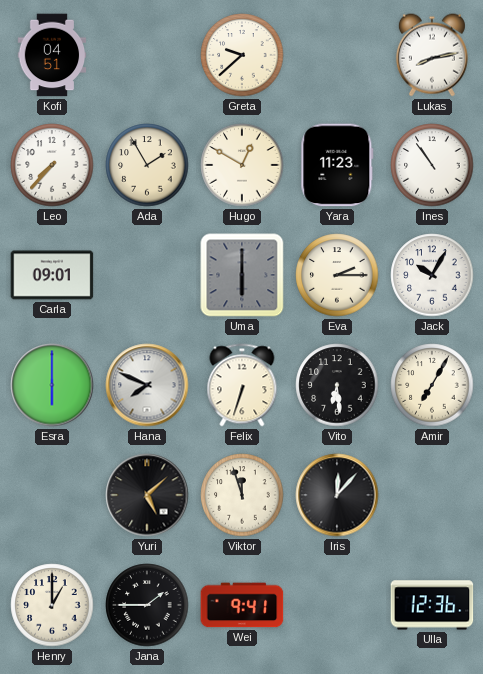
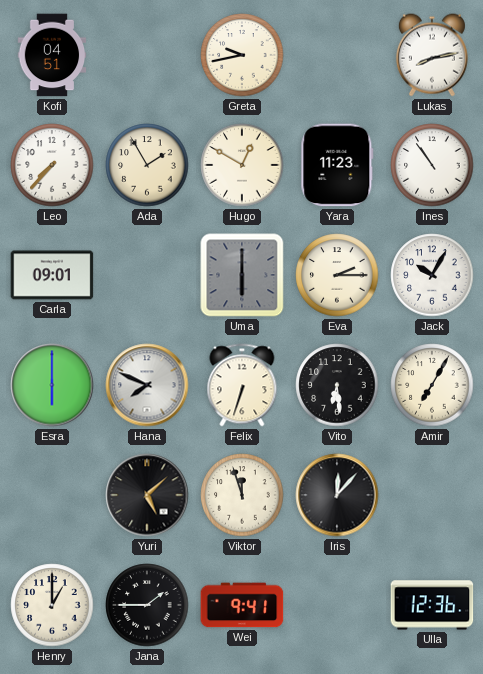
Greta: 9:38 -> 9:43 (242, 55)
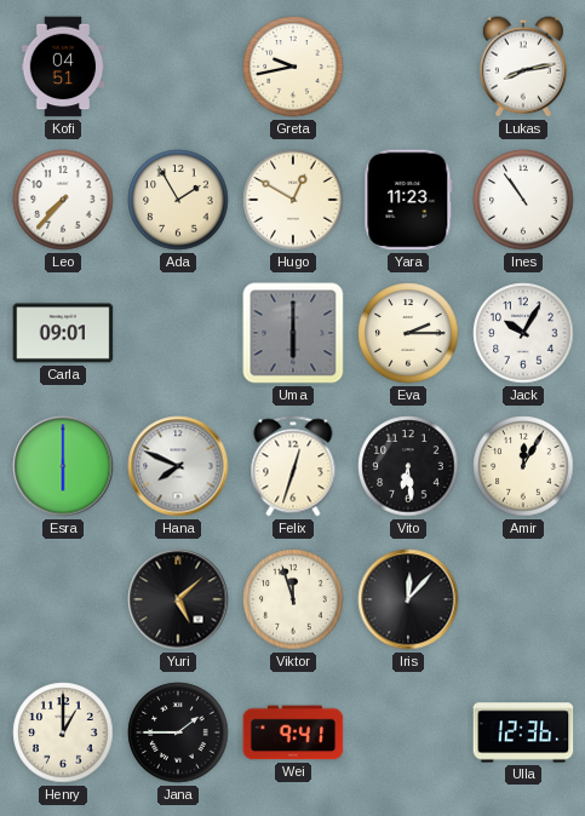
Felix: 6:33 -> 12:33 (293, 466)
Amir: 7:05 -> 12:05 (523, 466)
